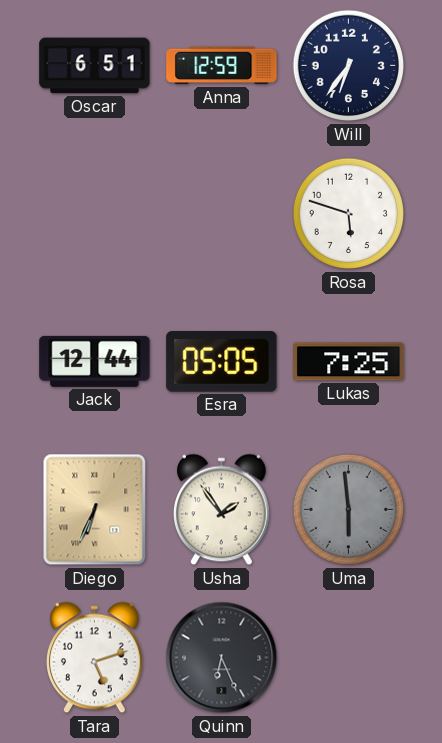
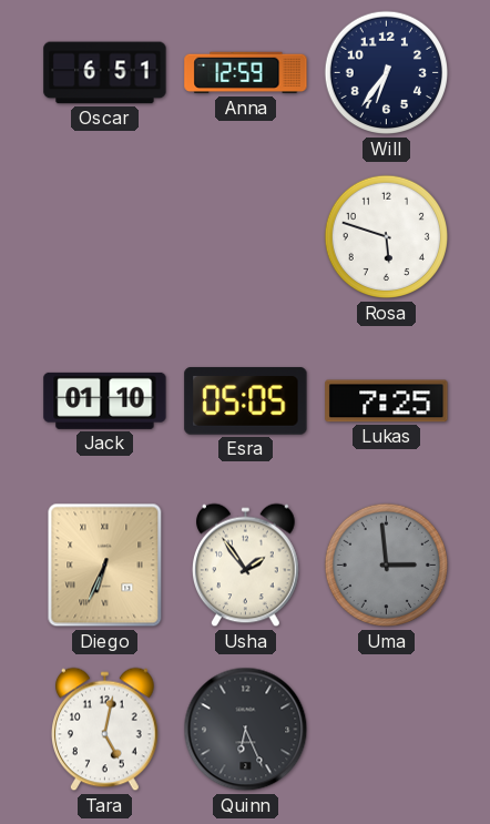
Jack: 12:44 -> 01:10 (105, 400)
Uma: 5:59 -> 2:59 (387, 566)
Tara: 5:12 -> 5:02 (105, 730)
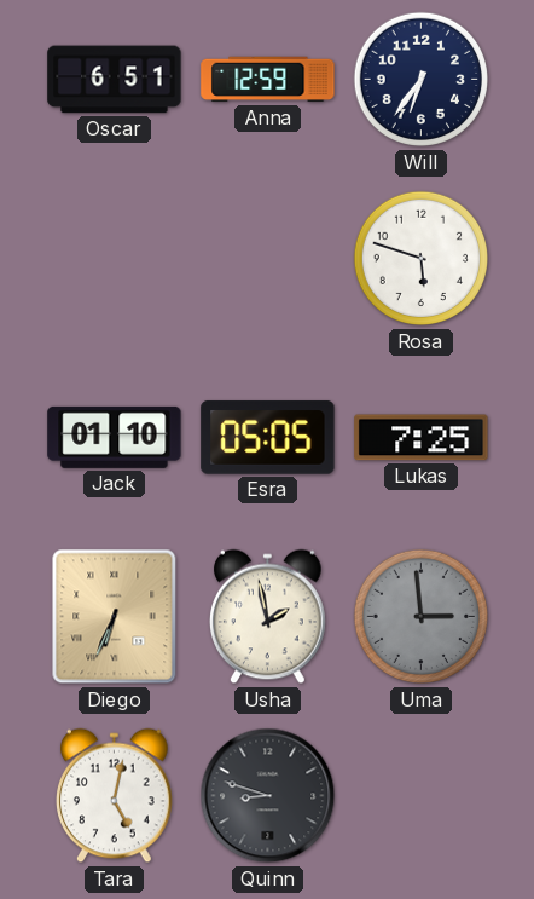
Usha: 1:54 -> 1:58 (268, 617)
Quinn: 6:26 -> 8:48 (268, 796)
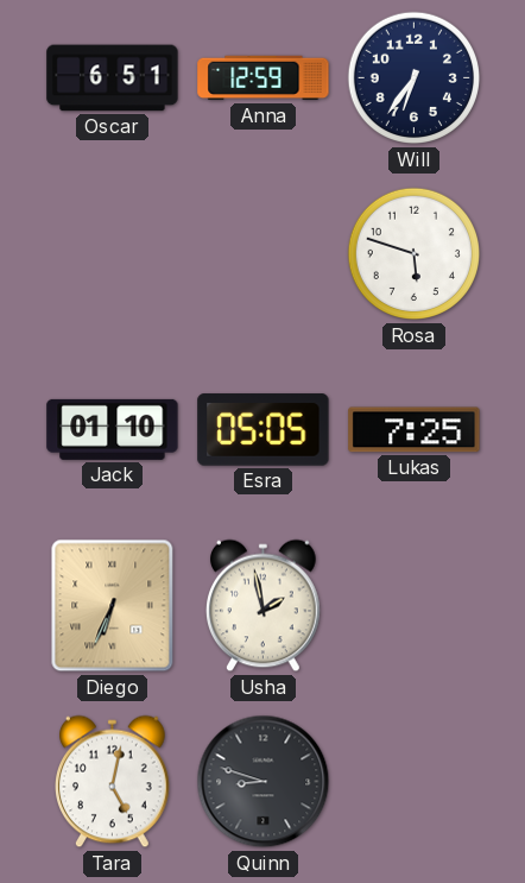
Uma: 2:59 -> none (422, 617)
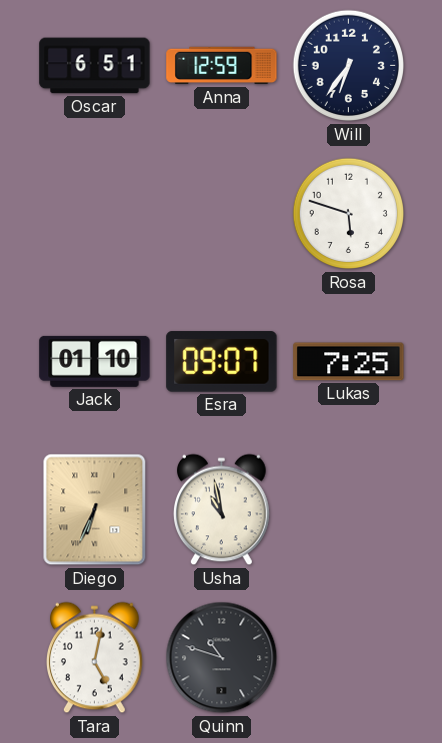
Esra: 05:05 -> 09:07 (222, 362)
Usha: 1:58 -> 10:58 (222, 510)
Quinn: 8:48 -> 10:48 (222, 658)
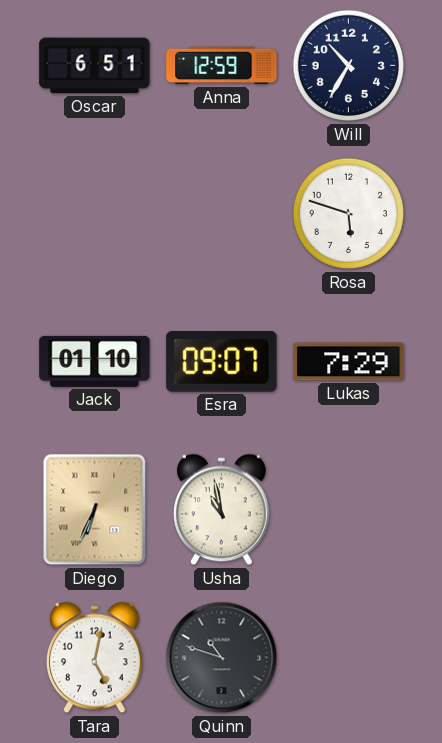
Will: 6:36 -> 10:35 (349, 66)
Lukas: 7:25 -> 7:29 (349, 362)
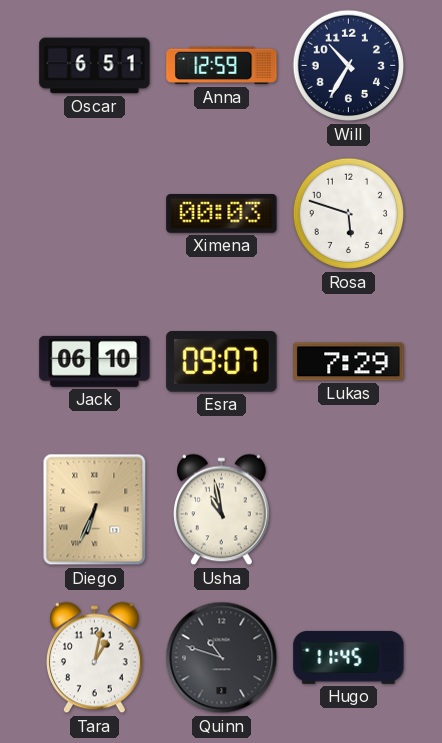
Ximena: none -> 00:03 (222, 214)
Jack: 01:10 -> 06:10 (95, 361)
Tara: 5:02 -> 1:02 (95, 658)
Hugo: none -> 11:45 (349, 657)
